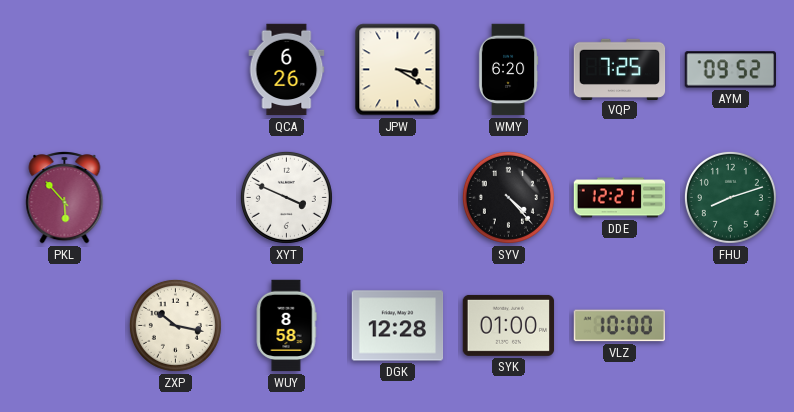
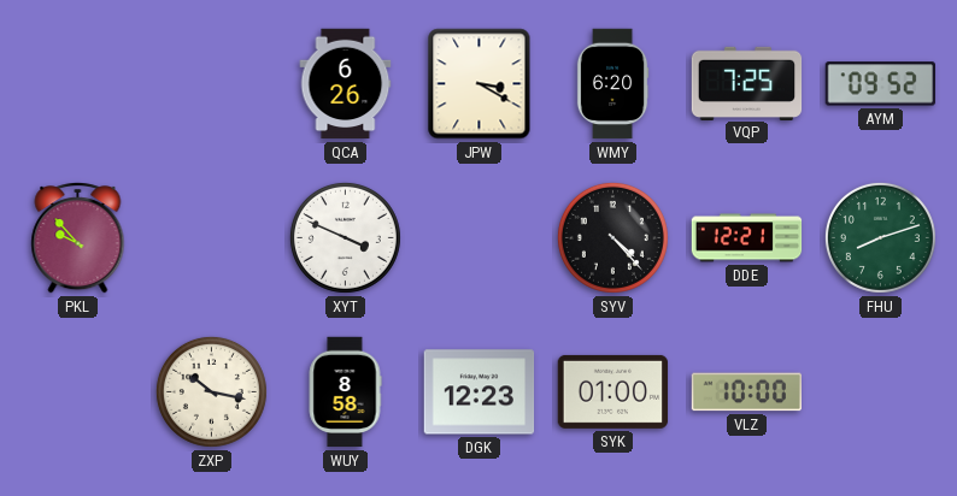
PKL: 5:53 -> 9:53 (78, 238)
DGK: 12:28 -> 12:23 (480, 392)
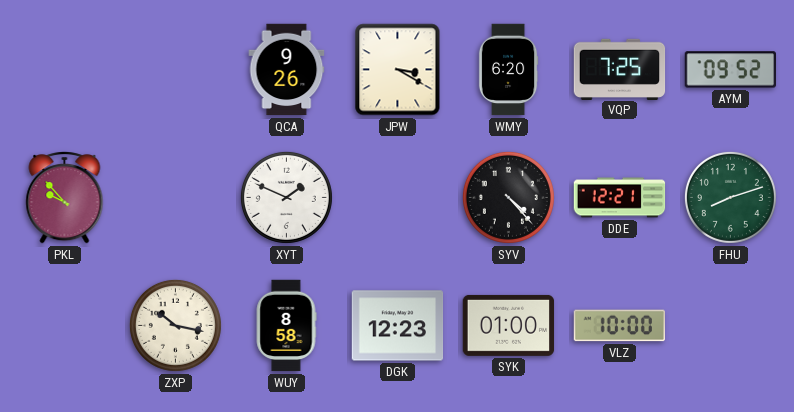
QCA: 6:26 -> 9:26 (287, 70)
XYT: 3:49 -> 1:49 (286, 197)
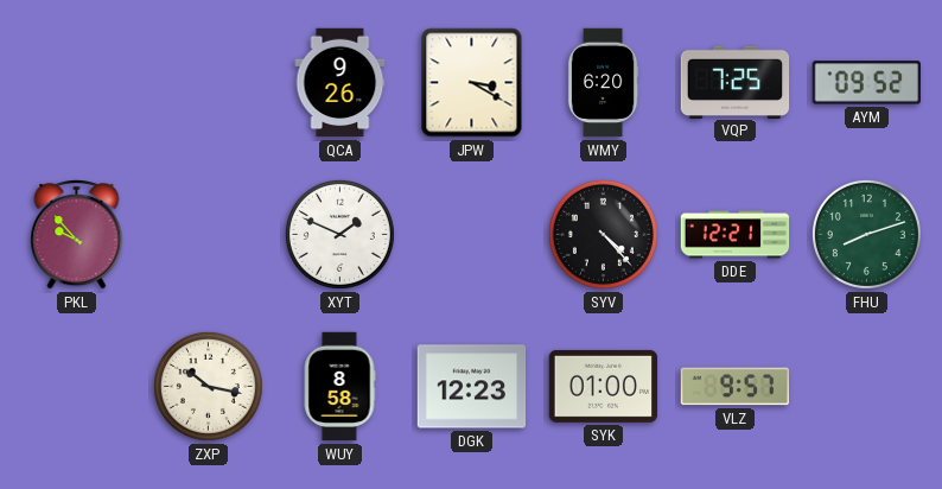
VLZ: 10:00 -> 9:57 (734, 387)
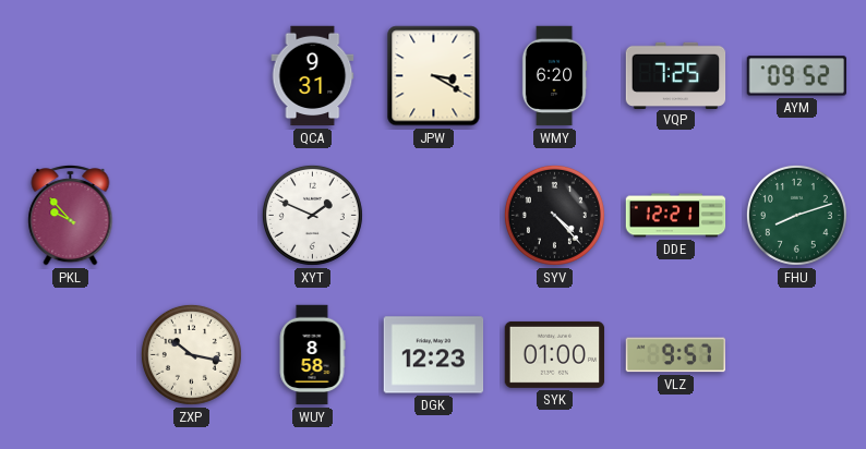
QCA: 9:26 -> 9:31 (313, 76)
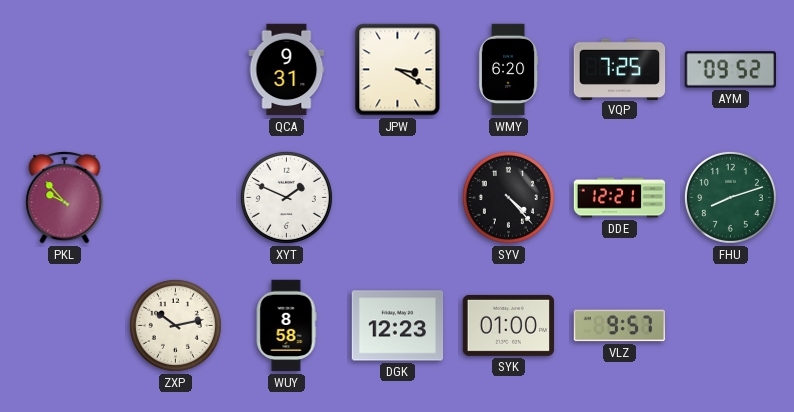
ZXP: 10:17 -> 10:13 (175, 325)
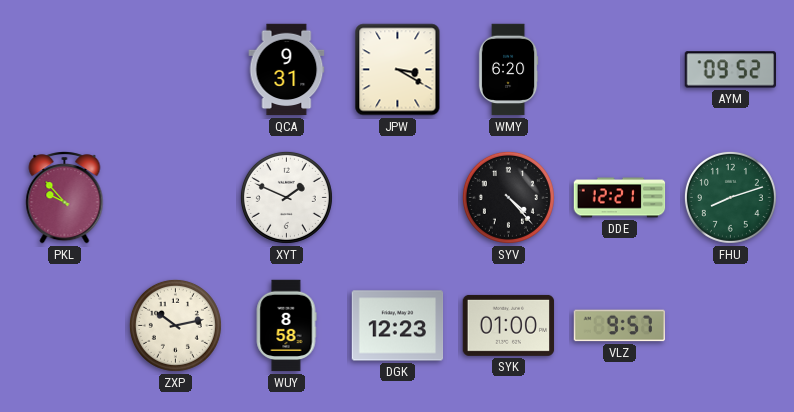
VQP: 7:25 -> none (620, 69)
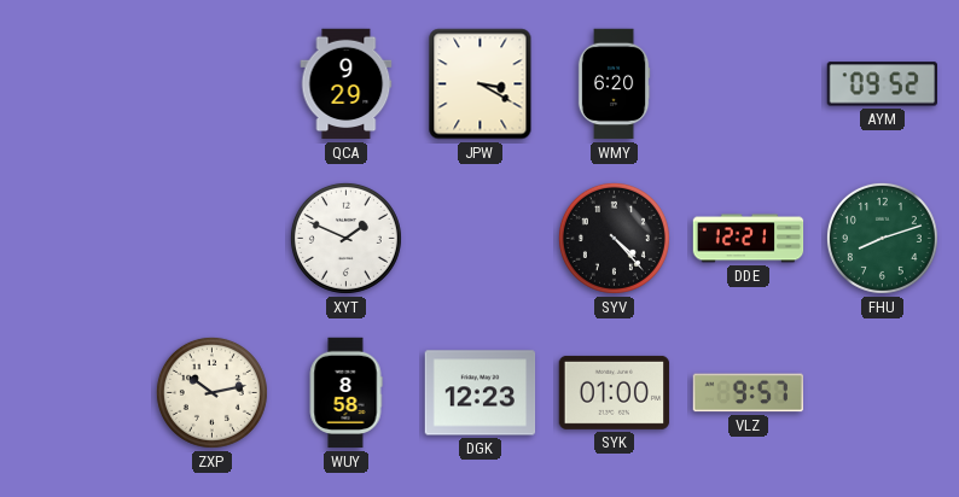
QCA: 9:31 -> 9:29 (347, 84)
PKL: 9:53 -> none (65, 198)
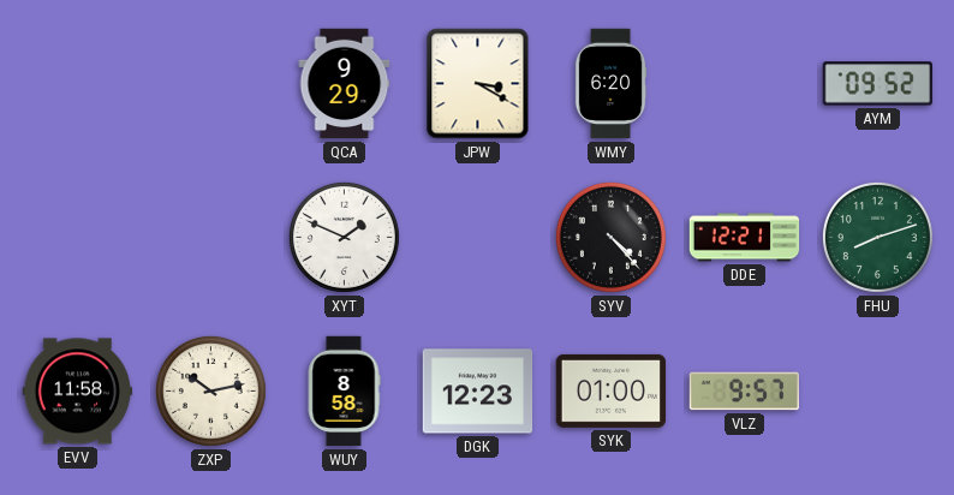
EVV: none -> 11:58 (78, 392)
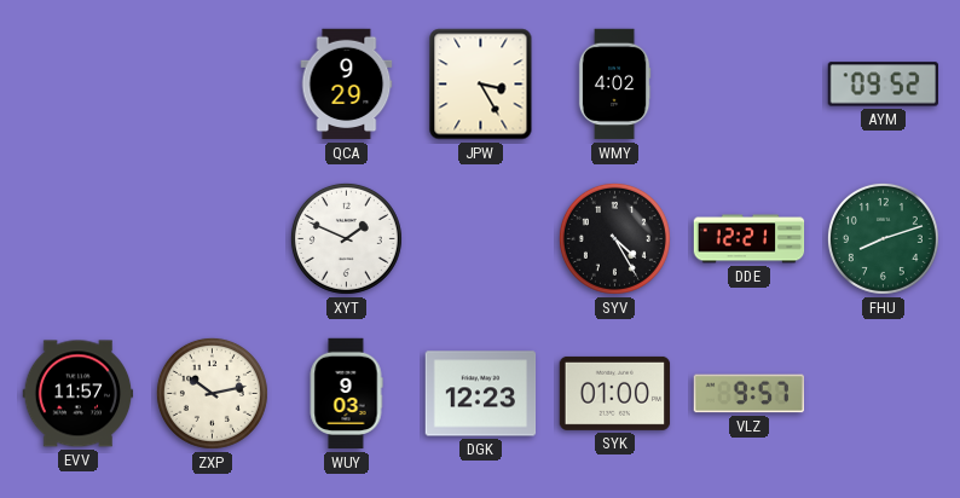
JPW: 3:20 -> 3:25 (481, 85)
WMY: 6:20 -> 4:02 (614, 85)
SYV: 4:23 -> 4:25 (614, 238)
EVV: 11:58 -> 11:57 (79, 394)
WUY: 8:58 -> 9:03 (346, 394)
